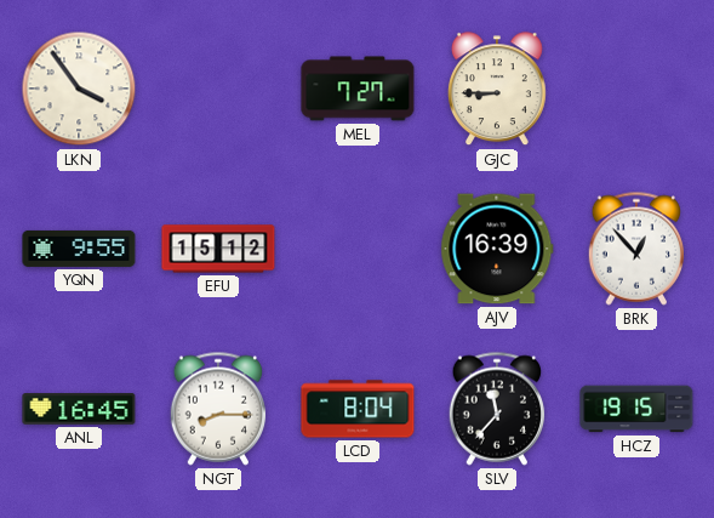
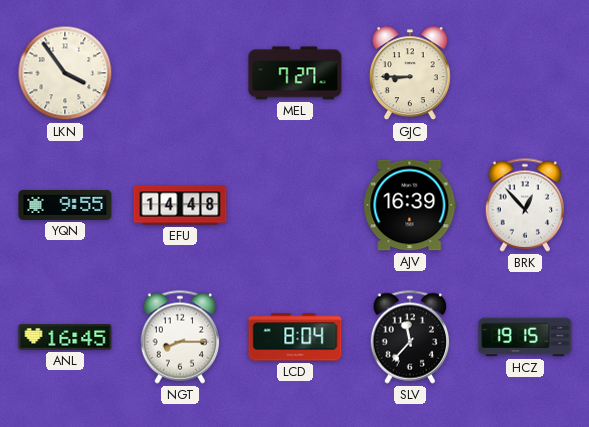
EFU: 15:12 -> 14:48 (180, 205)
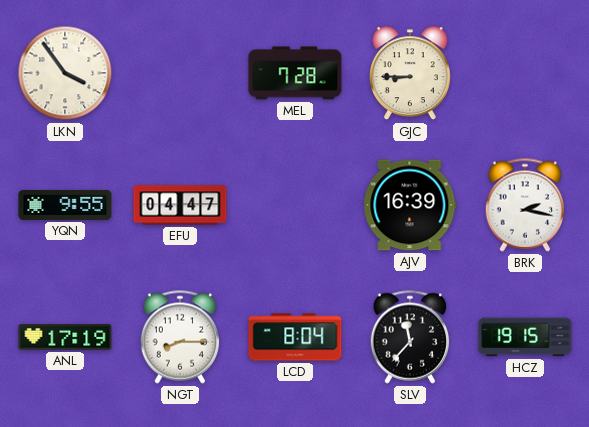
MEL: 7:27 -> 7:28 (295, 73)
EFU: 14:48 -> 04:47 (180, 205)
BRK: 12:53 -> 2:17 (525, 205)
ANL: 16:45 -> 17:19 (65, 337)
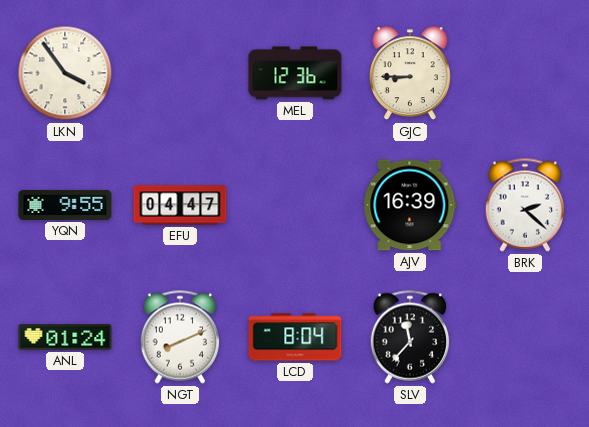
MEL: 7:28 -> 12:36 (295, 73)
BRK: 2:17 -> 2:22 (525, 205)
ANL: 17:19 -> 01:24 (65, 337)
NGT: 8:15 -> 8:11 (180, 337)
HCZ: 19:15 -> none (525, 337)
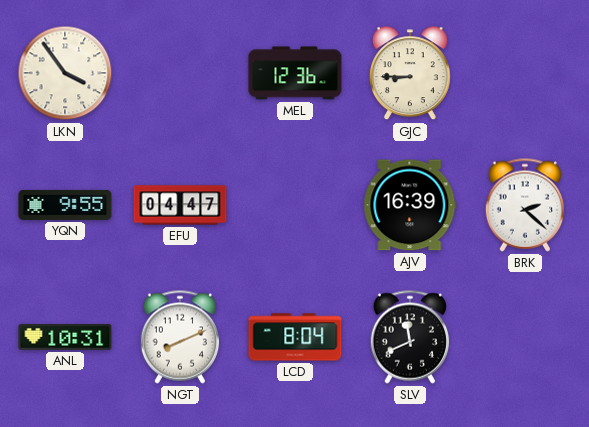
ANL: 01:24 -> 10:31 (65, 337)
SLV: 11:37 -> 11:41 (410, 337)
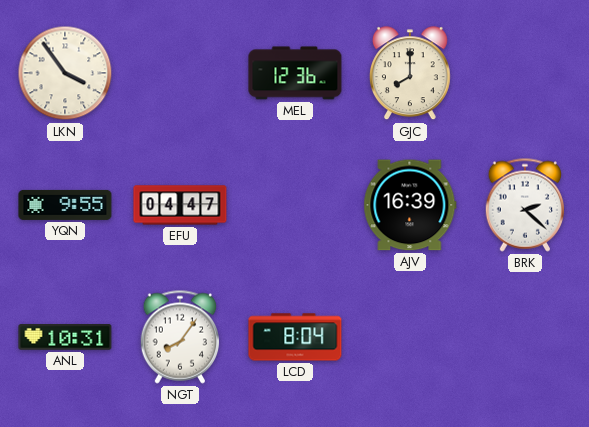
GJC: 8:45 -> 8:00 (410, 74)
NGT: 8:11 -> 8:06 (180, 337)
SLV: 11:41 -> none (410, 337)
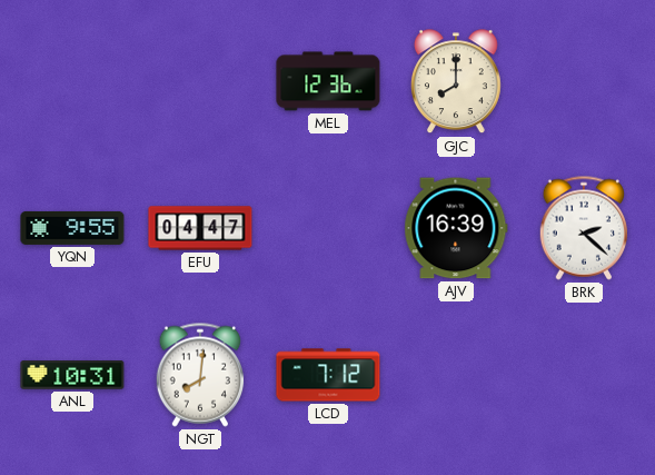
LKN: 3:54 -> none (65, 73)
NGT: 8:06 -> 8:01 (200, 375)
LCD: 8:04 -> 7:12 (328, 375)
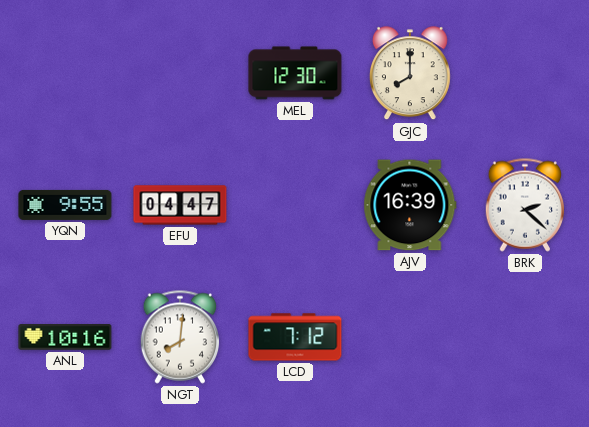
MEL: 12:36 -> 12:30 (295, 73)
ANL: 10:31 -> 10:16 (65, 337)
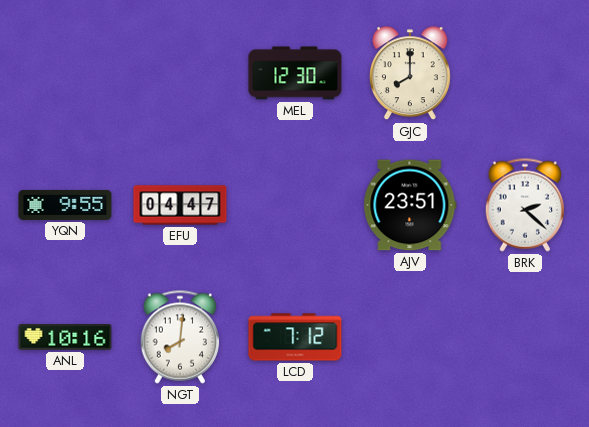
AJV: 16:39 -> 23:51 (410, 205)
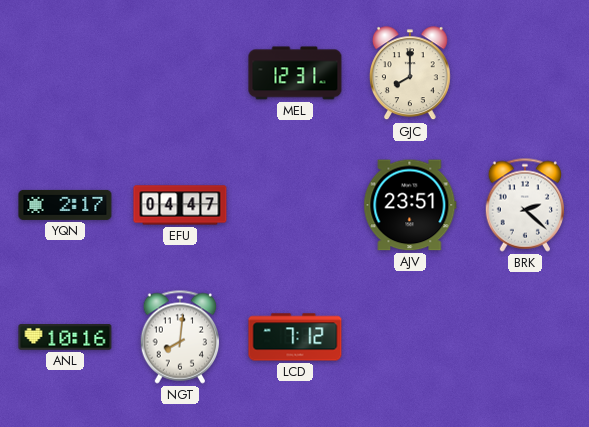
MEL: 12:30 -> 12:31 (295, 73)
YQN: 9:55 -> 2:17 (65, 205)
